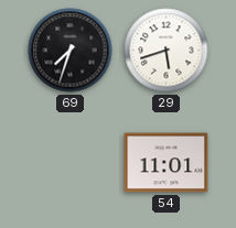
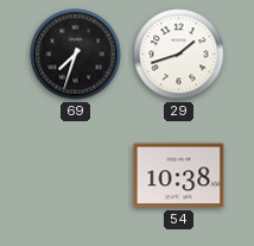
29: 5:42 -> 1:42 (179, 55)
54: 11:01 -> 10:38 (179, 176)
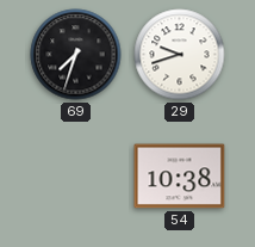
29: 1:42 -> 9:42 (180, 55)
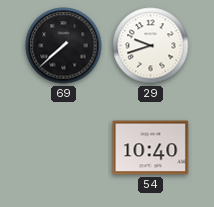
69: 7:33 -> 7:38 (64, 46)
54: 10:38 -> 10:40 (151, 148)
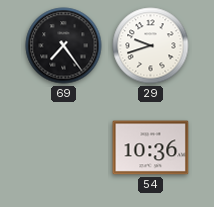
69: 7:38 -> 7:24 (64, 46)
54: 10:40 -> 10:36 (151, 148)
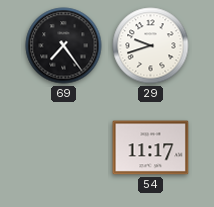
54: 10:36 -> 11:17 (151, 148)
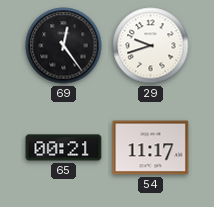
69: 7:24 -> 12:24 (64, 46)
65: none -> 00:21 (64, 148)
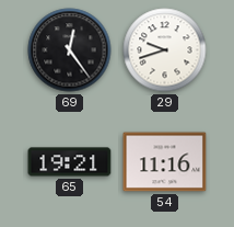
65: 00:21 -> 19:21 (70, 162)
54: 11:17 -> 11:16 (165, 162)
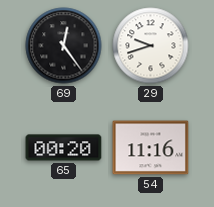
65: 19:21 -> 00:20 (64, 148)
